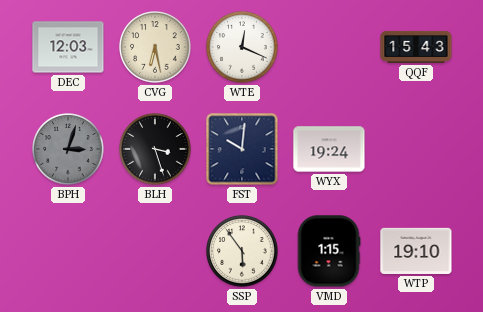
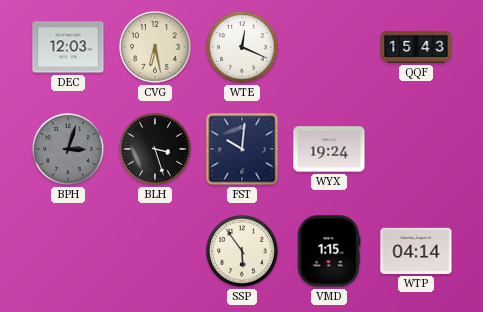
WTP: 19:10 -> 04:14 (416, 251)
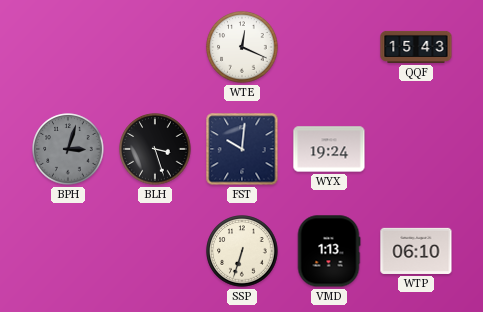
DEC: 12:03 -> none (68, 47)
CVG: 6:28 -> none (155, 47)
SSP: 5:54 -> 6:33 (242, 251)
VMD: 1:15 -> 1:13 (329, 251)
WTP: 04:14 -> 06:10 (416, 251)
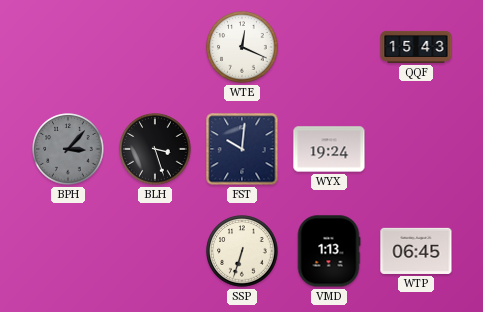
BPH: 3:03 -> 3:07 (68, 149)
WTP: 06:10 -> 06:45 (416, 251)
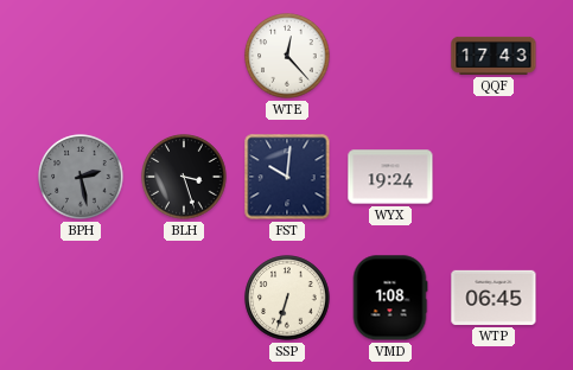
WTE: 12:19 -> 12:23 (287, 56)
QQF: 15:43 -> 17:43 (494, 56)
BPH: 3:07 -> 2:28 (81, 177)
VMD: 1:13 -> 1:08 (390, 298)
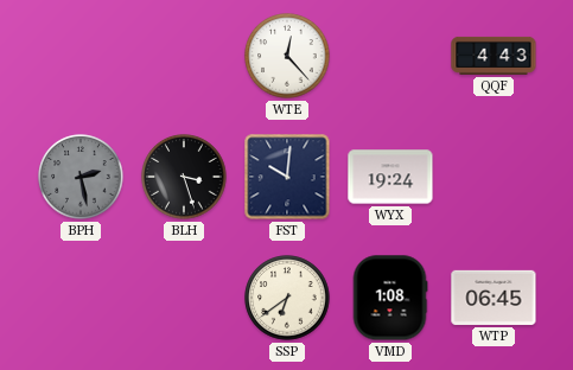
QQF: 17:43 -> 4:43 (494, 56)
SSP: 6:33 -> 6:39 (287, 298)
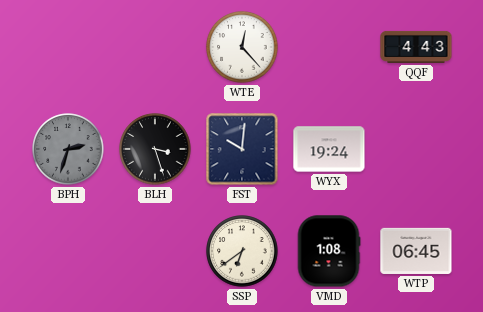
BPH: 2:28 -> 2:33 (68, 149)
